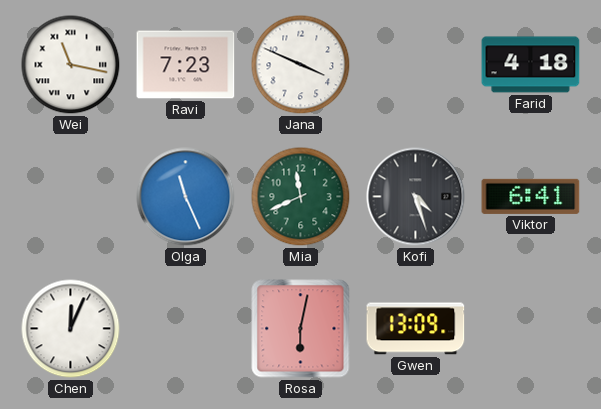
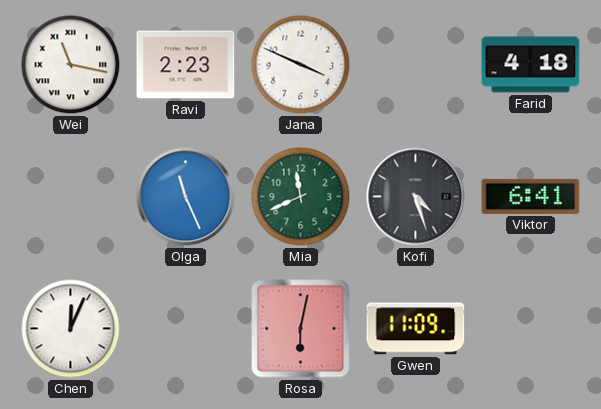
Ravi: 7:23 -> 2:23 (186, 65)
Gwen: 13:09 -> 11:09 (416, 329)
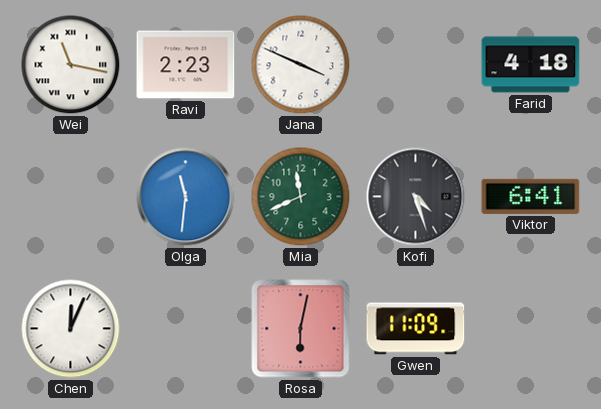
Olga: 11:26 -> 11:31 (186, 197)
